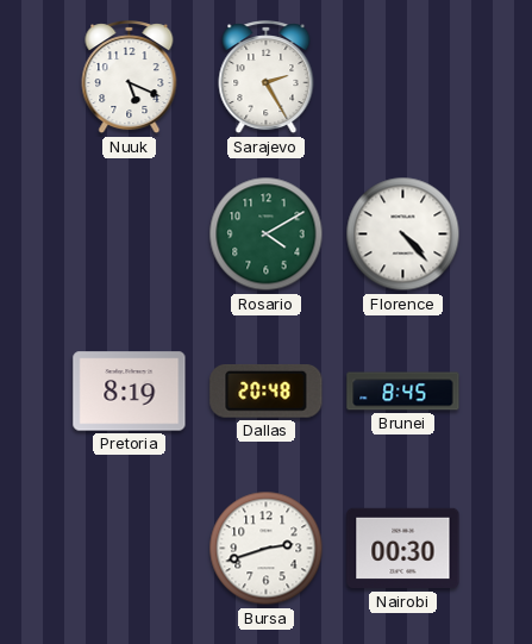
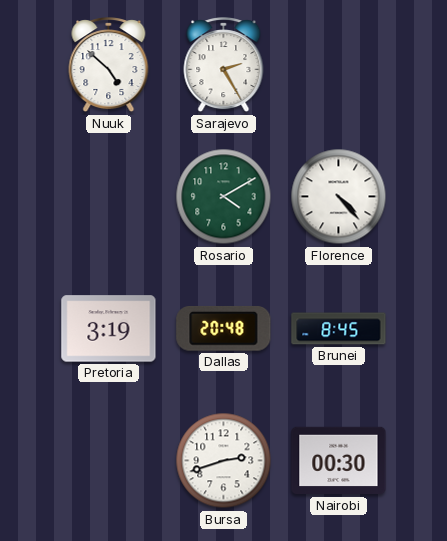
Nuuk: 5:19 -> 4:52 (109, 66)
Pretoria: 8:19 -> 3:19 (109, 329)
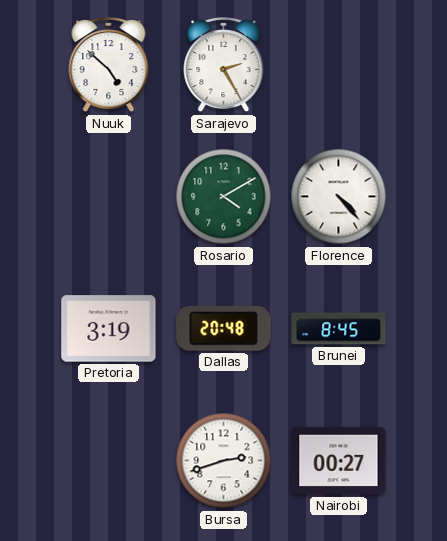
Nairobi: 00:30 -> 00:27 (339, 461)
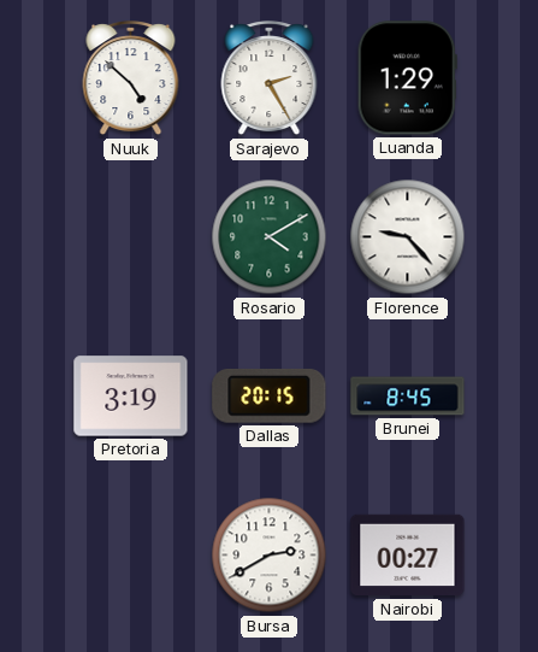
Luanda: none -> 1:29 (407, 78)
Florence: 4:23 -> 9:23 (408, 237)
Dallas: 20:48 -> 20:15 (270, 395)
Bursa: 2:42 -> 2:40 (270, 556)
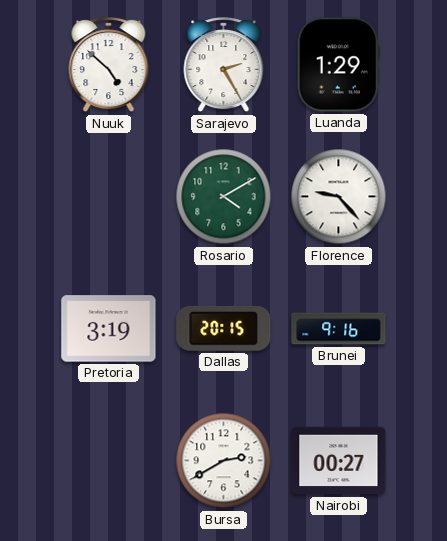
Brunei: 8:45 -> 9:16 (339, 329)
